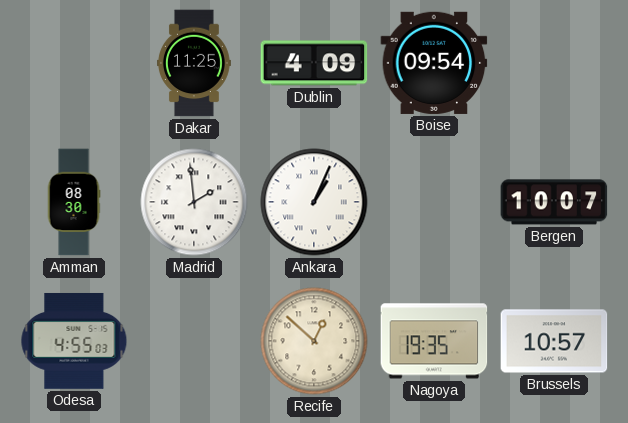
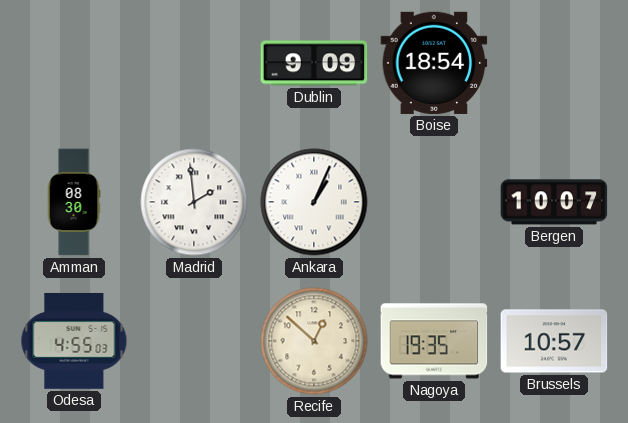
Dakar: 11:25 -> none (195, 63)
Dublin: 4:09 -> 9:09 (314, 63)
Boise: 09:54 -> 18:54 (434, 63)
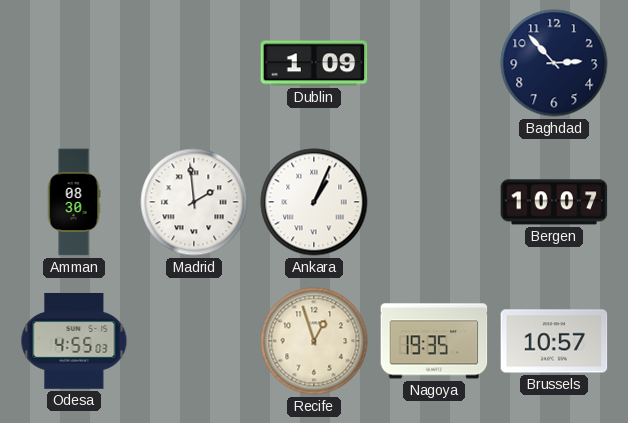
Dublin: 9:09 -> 1:09 (314, 63)
Boise: 18:54 -> none (434, 63)
Baghdad: none -> 2:53 (554, 63)
Recife: 12:52 -> 12:57 (314, 341)
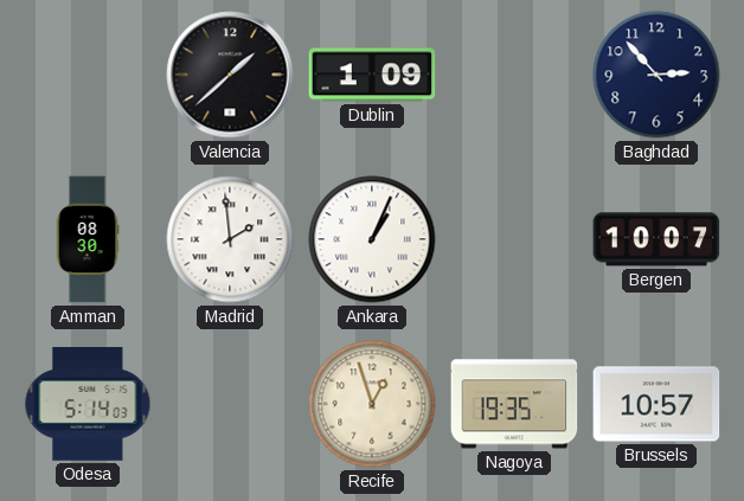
Valencia: none -> 1:38 (230, 75)
Odesa: 4:55 -> 5:14 (88, 404)
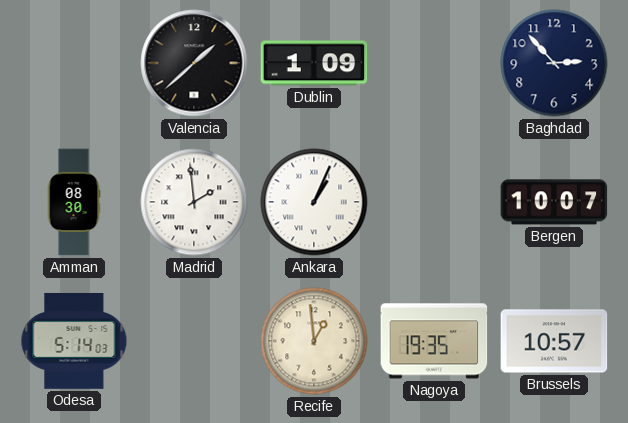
Recife: 12:57 -> 12:59 (314, 341)
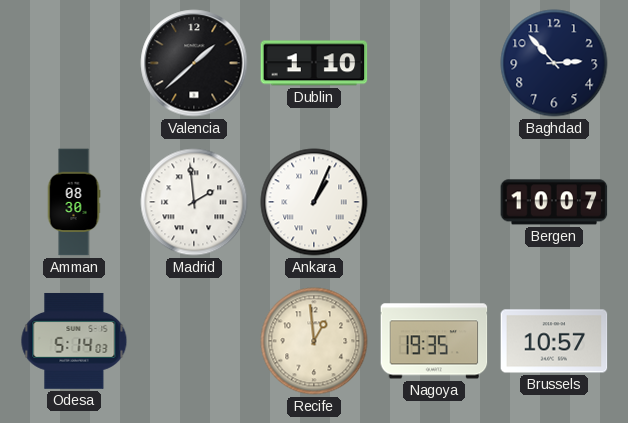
Dublin: 1:09 -> 1:10 (314, 63)
